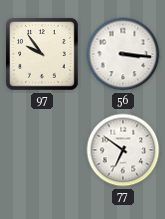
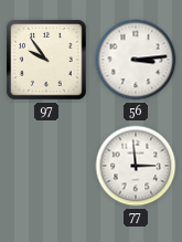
56: 3:16 -> 3:14 (136, 60)
77: 6:51 -> 2:59 (136, 166)
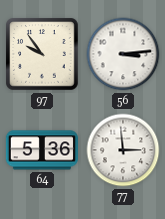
64: none -> 5:36 (42, 150)
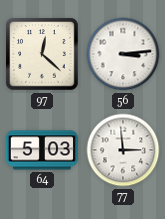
97: 9:54 -> 12:22 (42, 54)
64: 5:36 -> 5:03 (42, 150)
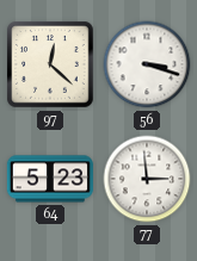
56: 3:14 -> 3:18 (147, 64)
64: 5:03 -> 5:23 (50, 179)
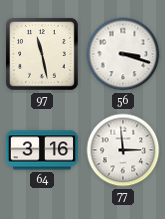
97: 12:22 -> 11:28 (42, 54)
64: 5:23 -> 3:16 (42, 150)
